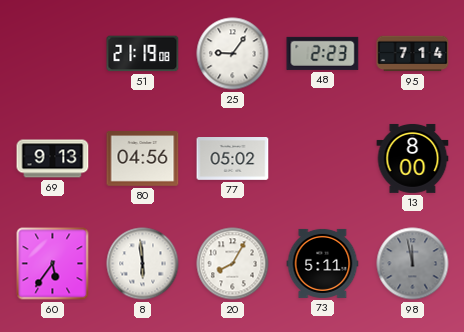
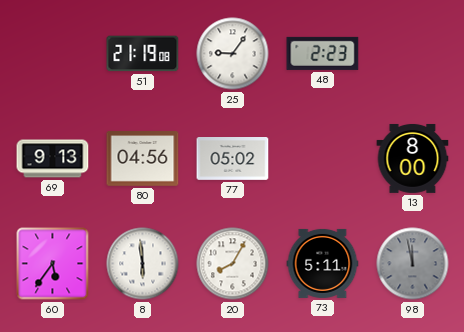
95: 7:14 -> none (413, 54)
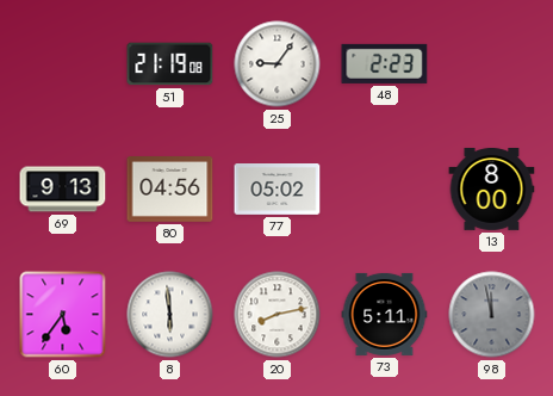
20: 8:05 -> 8:13 (278, 315)
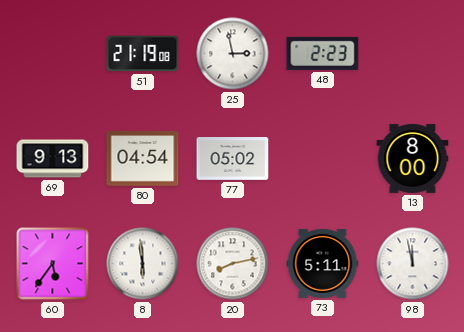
25: 9:06 -> 2:58 (233, 54)
80: 04:56 -> 04:54 (143, 159)
98 dial: grey -> white (413, 264)
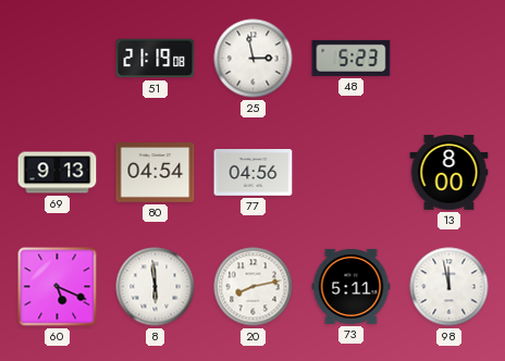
48: 2:23 -> 5:23 (352, 58)
77: 05:02 -> 04:56 (254, 173)
60: 5:36 -> 5:19 (58, 287)
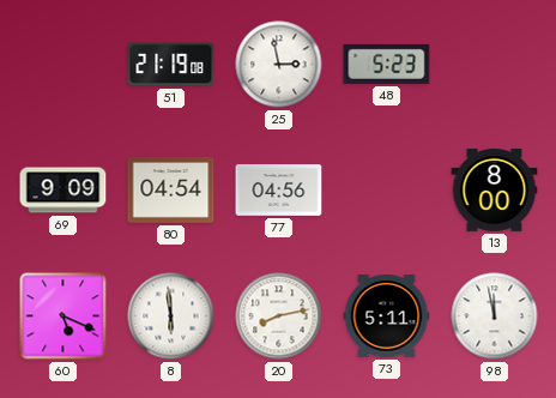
69: 9:13 -> 9:09 (64, 191)
